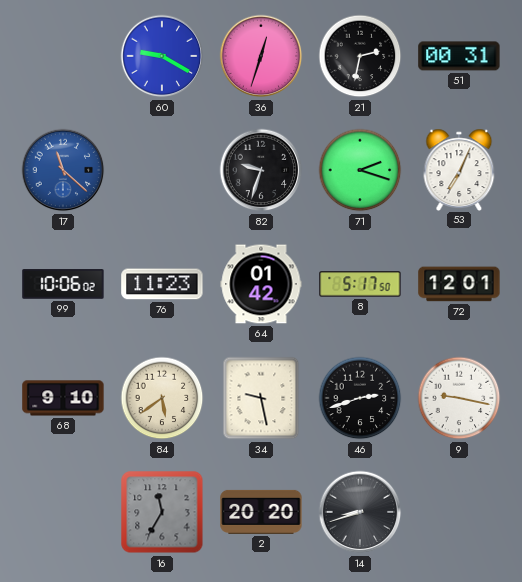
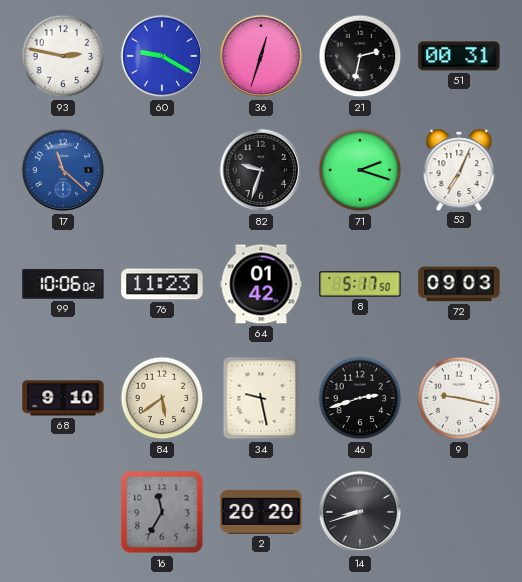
93: none -> 2:47 (63, 56)
72: 12:01 -> 09:03 (459, 284)
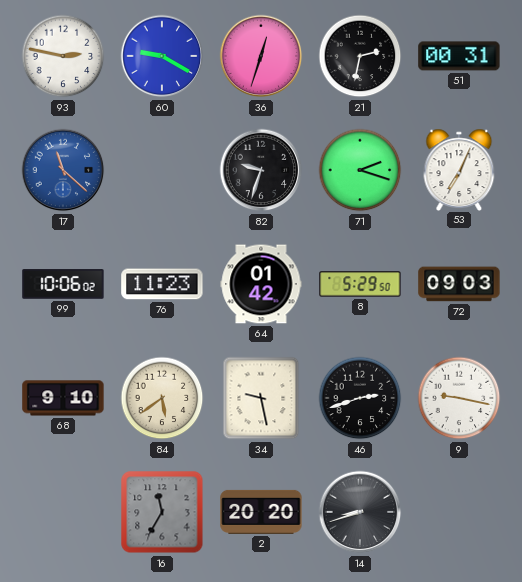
8: 5:17 -> 5:29 (360, 284)
